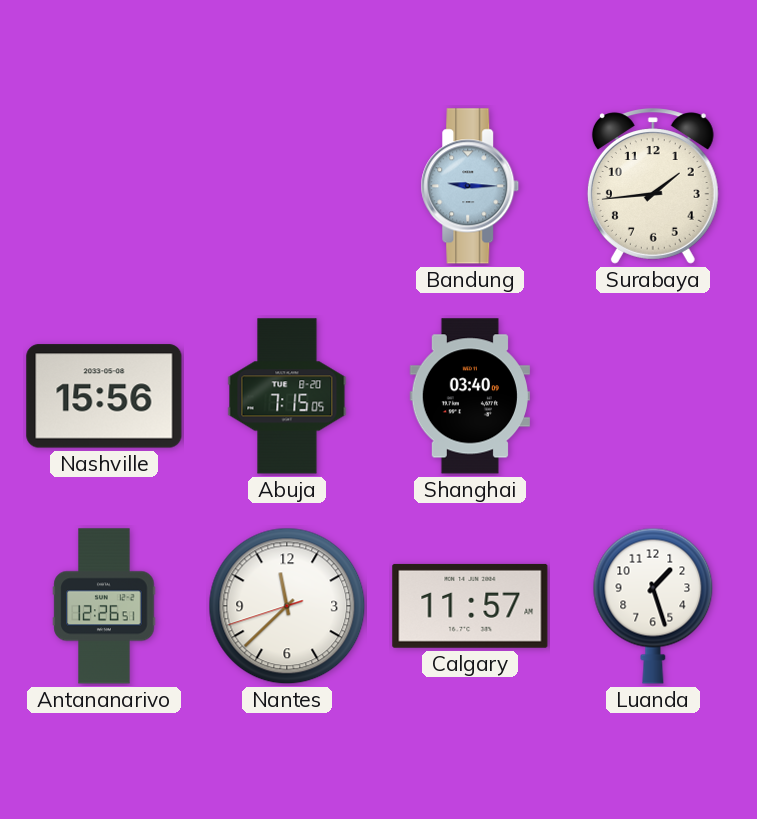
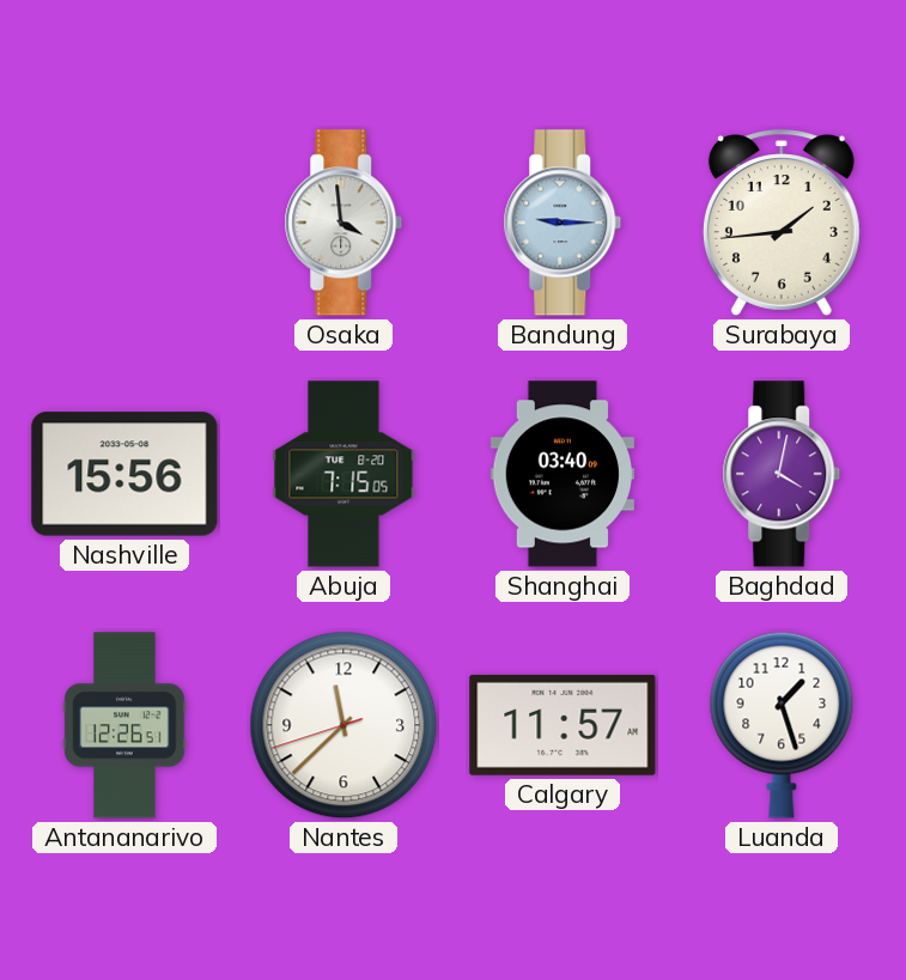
Osaka: none -> 3:59 (343, 223)
Baghdad: none -> 4:02 (782, 474)
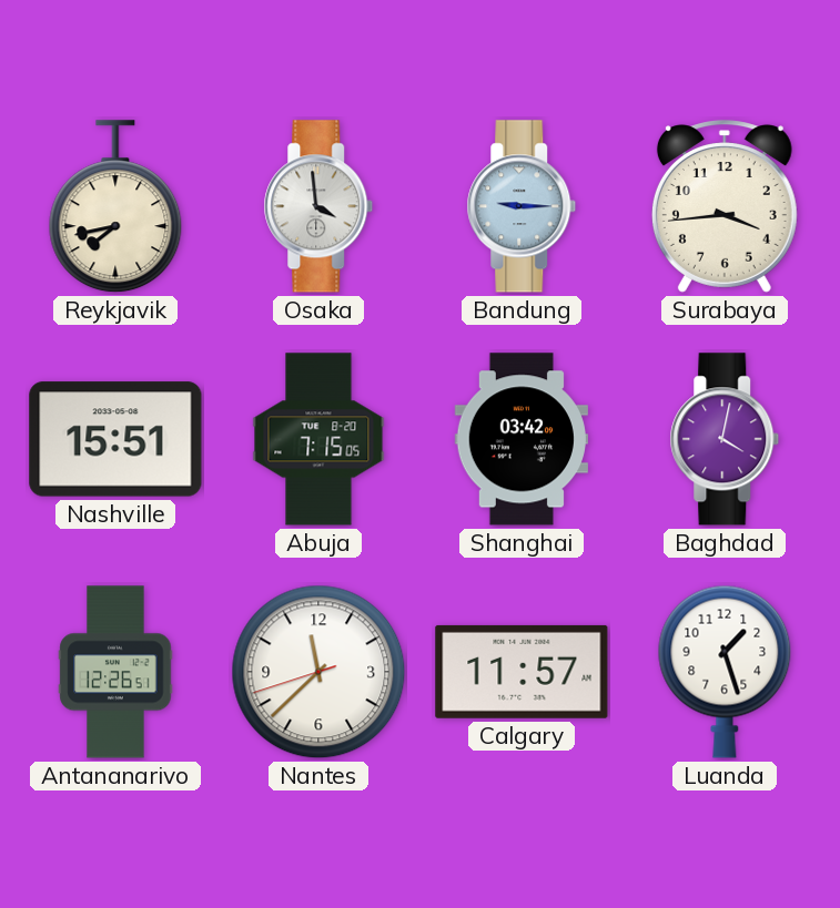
Reykjavik: none -> 7:43 (115, 207)
Surabaya: 1:44 -> 3:44 (725, 206)
Nashville: 15:56 -> 15:51 (115, 439)
Shanghai: 03:40 -> 03:42 (522, 439)
